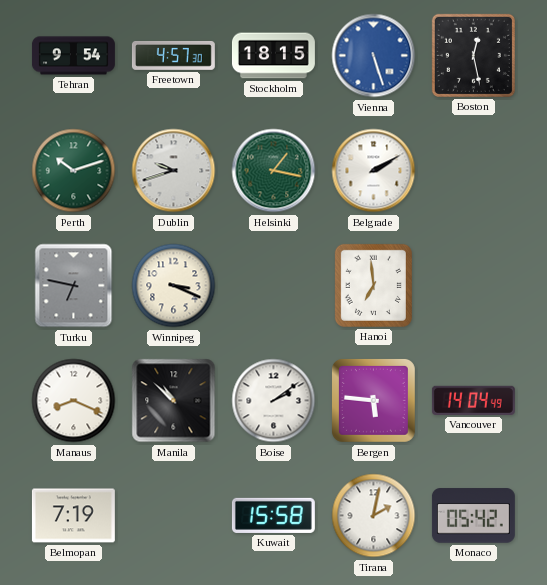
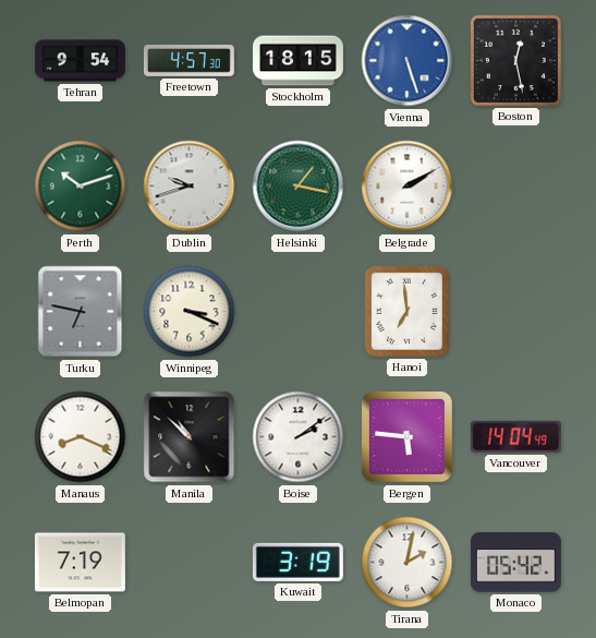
Kuwait: 15:58 -> 3:19 (297, 562)
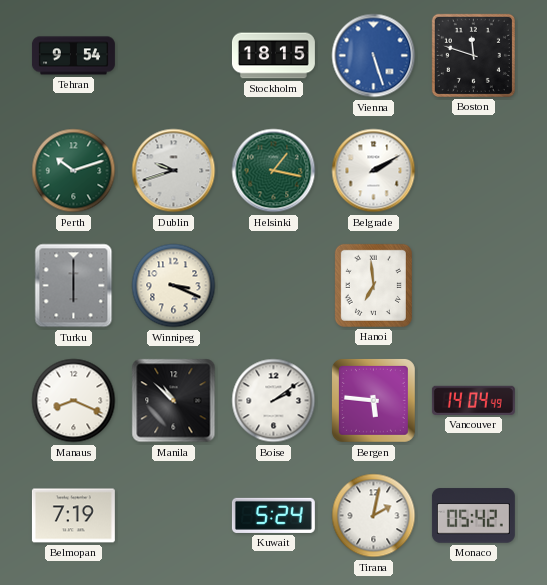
Freetown: 4:57 -> none (188, 60)
Boston: 12:28 -> 11:48 (473, 55)
Turku: 6:47 -> 6:00 (74, 286)
Kuwait: 3:19 -> 5:24 (273, 515)
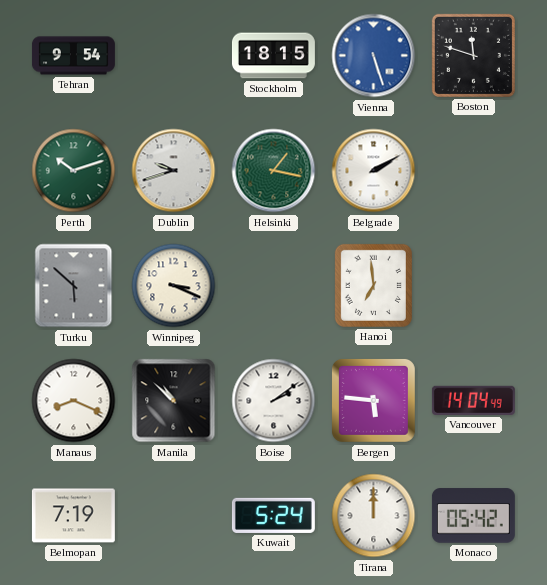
Turku: 6:00 -> 5:52 (74, 286)
Tirana: 2:02 -> 12:00 (374, 516)
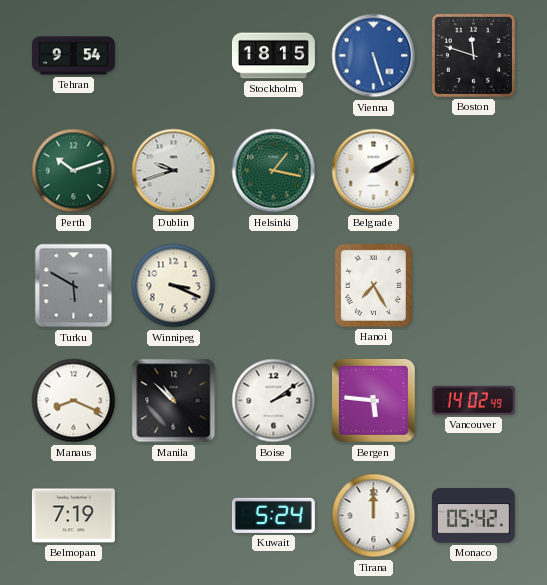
Turku: 5:52 -> 5:50 (74, 286)
Hanoi: 6:59 -> 7:25 (373, 285)
Vancouver: 14:04 -> 14:02 (473, 400)
